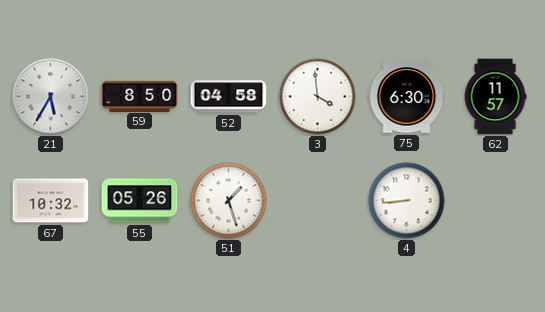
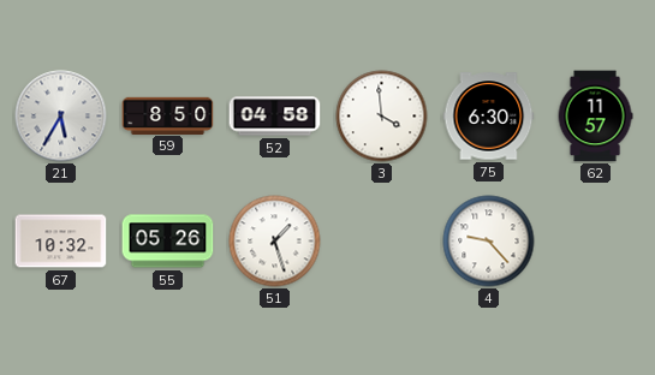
4: 8:44 -> 9:23 (489, 242)
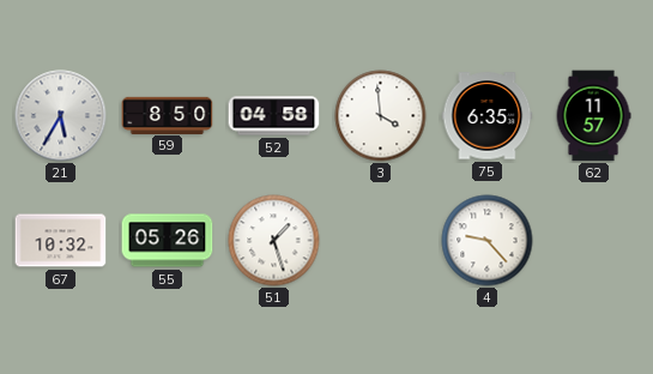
75: 6:30 -> 6:35 (488, 116)
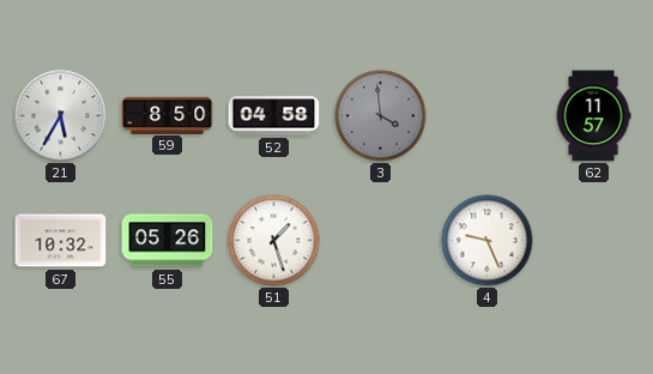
3 dial: white -> grey (381, 116)
75: 6:35 -> none (488, 116)
4: 9:23 -> 9:26 (488, 241)
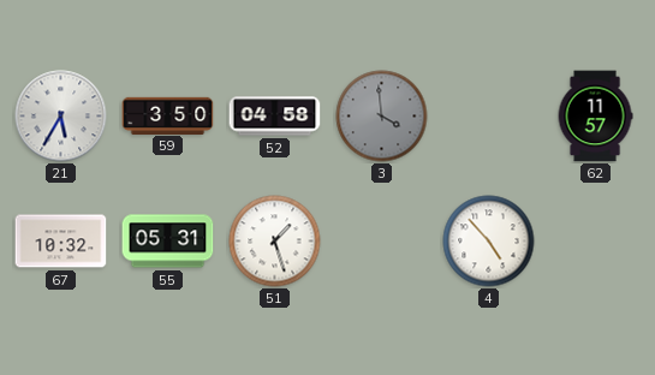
59: 8:50 -> 3:50 (168, 115)
55: 05:26 -> 05:31 (168, 242)
4: 9:26 -> 4:53 (489, 242)
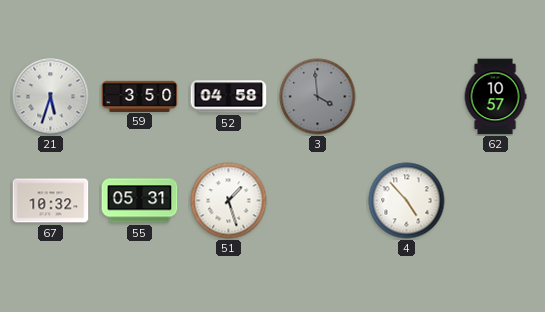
21: 5:35 -> 5:33 (51, 97)
62: 11:57 -> 10:57 (495, 97)
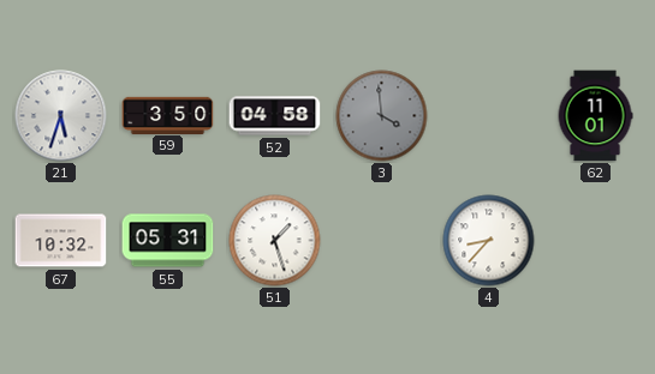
62: 10:57 -> 11:01 (595, 116)
4: 4:53 -> 8:37 (489, 241)
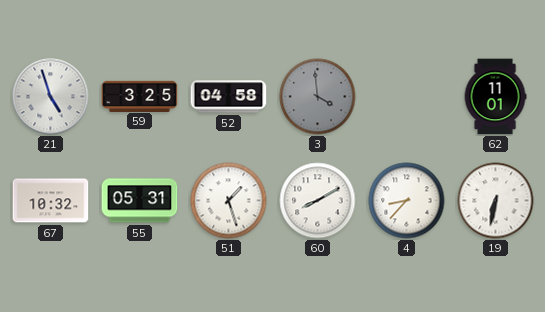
21: 5:33 -> 4:57 (51, 97)
59: 3:50 -> 3:25 (140, 96)
60: none -> 8:10 (318, 201)
19: none -> 6:32 (496, 201)
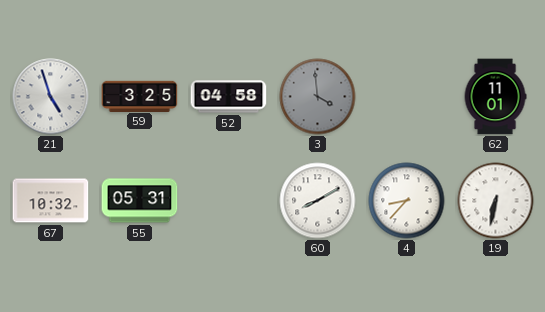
51: 1:27 -> none (229, 201)
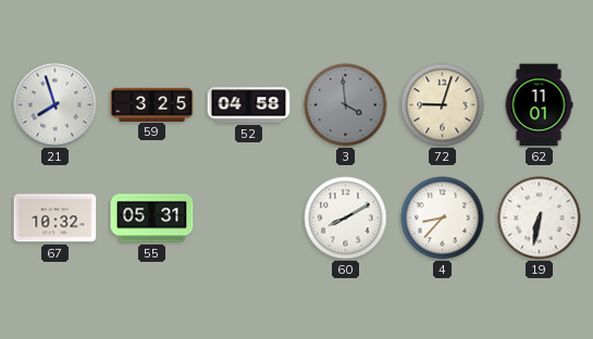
21: 4:57 -> 7:57 (55, 105)
72: none -> 9:03 (443, 105)
